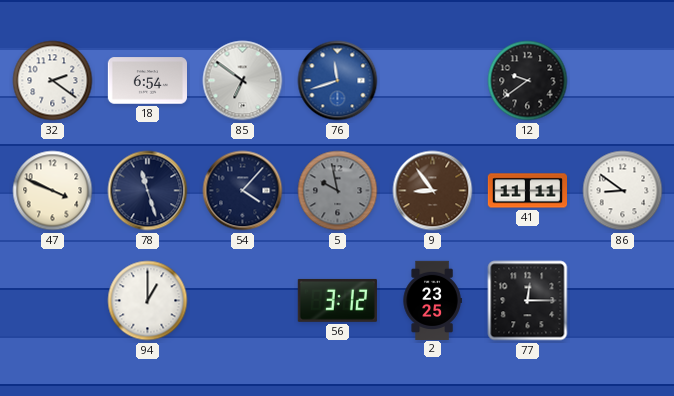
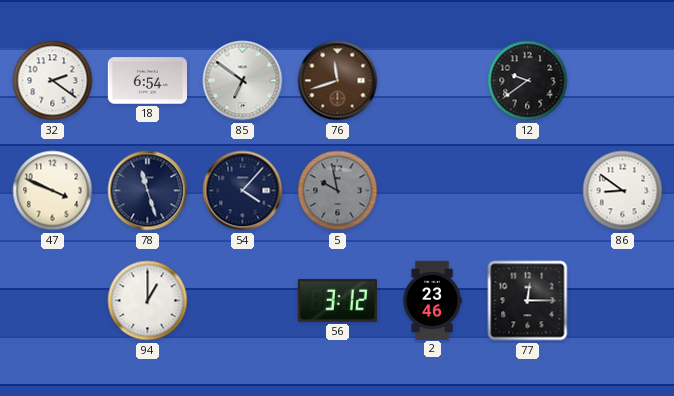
76 dial: blue -> brown (338, 81)
9: 8:54 -> none (433, 191)
41: 11:11 -> none (527, 191)
2: 23:25 -> 23:46 (432, 300)
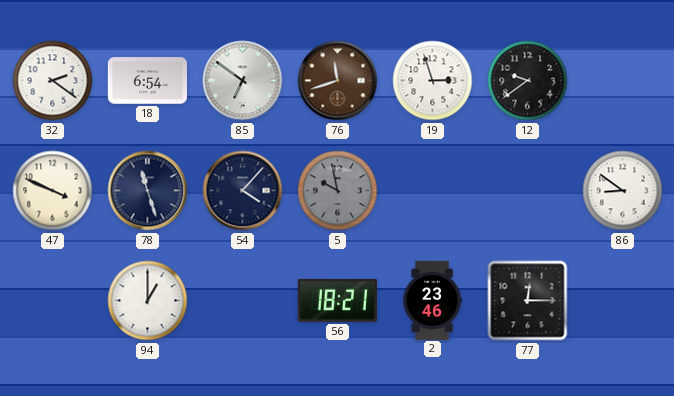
19: none -> 2:57 (433, 81)
56: 3:12 -> 18:21 (337, 300)
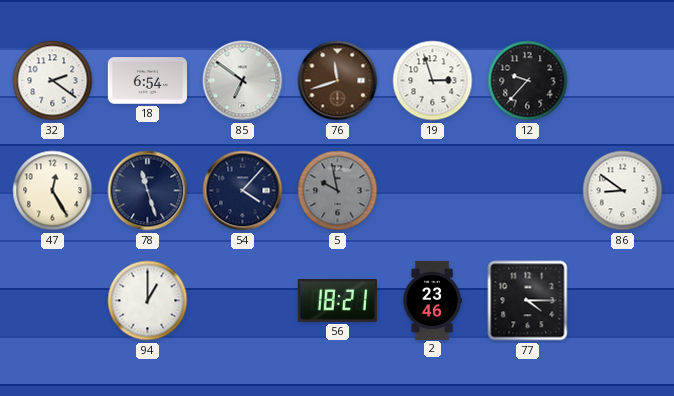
12: 9:39 -> 9:37 (528, 81)
47: 3:49 -> 12:25 (53, 191)
77: 12:15 -> 4:15 (528, 301)
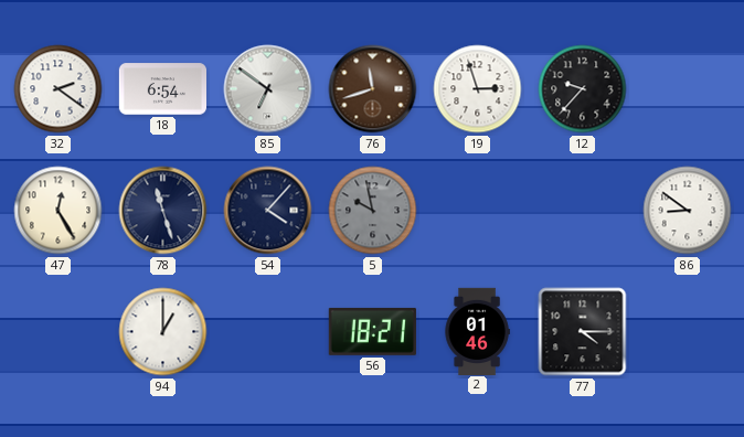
2: 23:46 -> 01:46 (477, 331)
